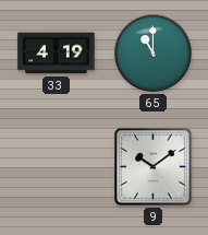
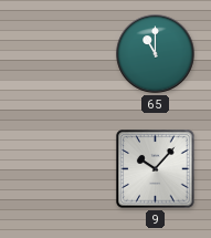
33: 4:19 -> none (57, 54)
9: 10:09 -> 10:07 (156, 169)
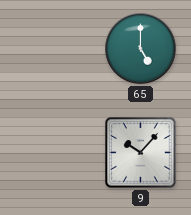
65: 11:00 -> 5:00 (141, 49)
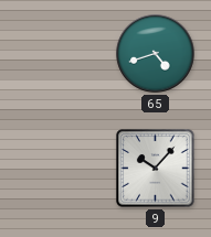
65: 5:00 -> 4:42 (156, 54)
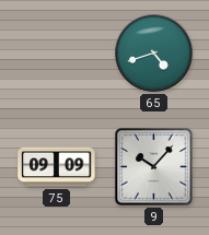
75: none -> 09:09 (57, 167)
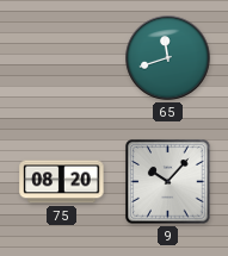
65: 4:42 -> 11:42 (168, 58)
75: 09:09 -> 08:20 (62, 182)
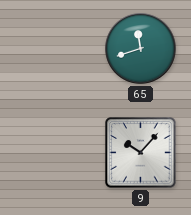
75: 08:20 -> none (62, 182)
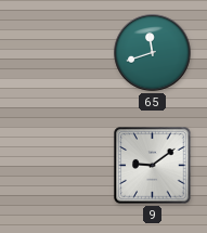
9: 10:07 -> 9:09 (153, 166)
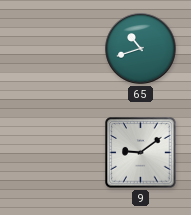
65: 11:42 -> 10:42 (141, 49)
